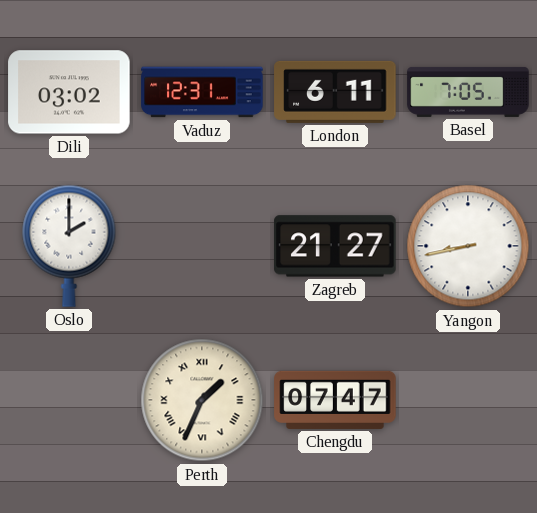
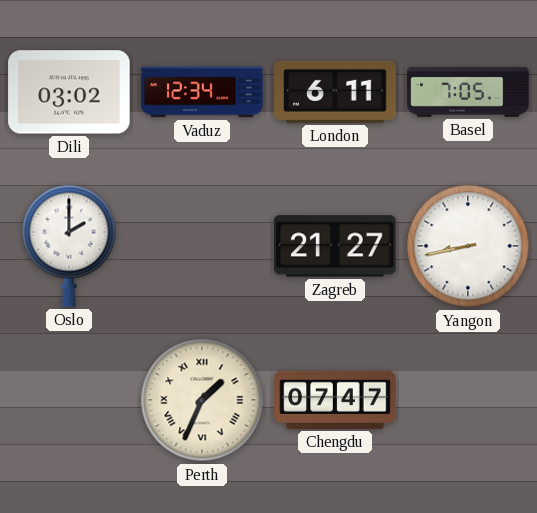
Vaduz: 12:31 -> 12:34 (202, 92)
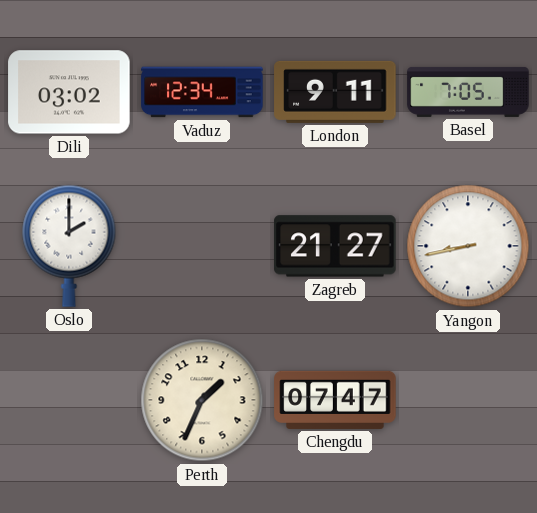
London: 6:11 -> 9:11 (335, 92)
Perth numerals: Roman -> Arabic (202, 400)
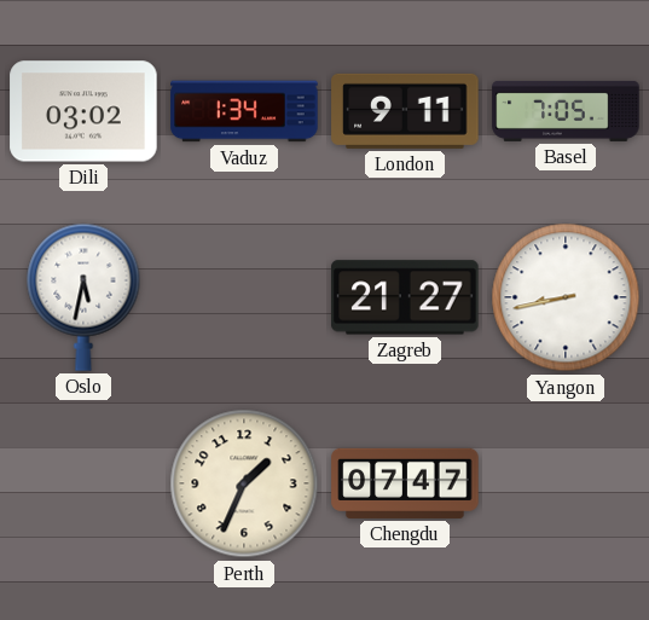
Vaduz: 12:34 -> 1:34 (244, 111)
Oslo: 2:00 -> 5:32 (83, 297)
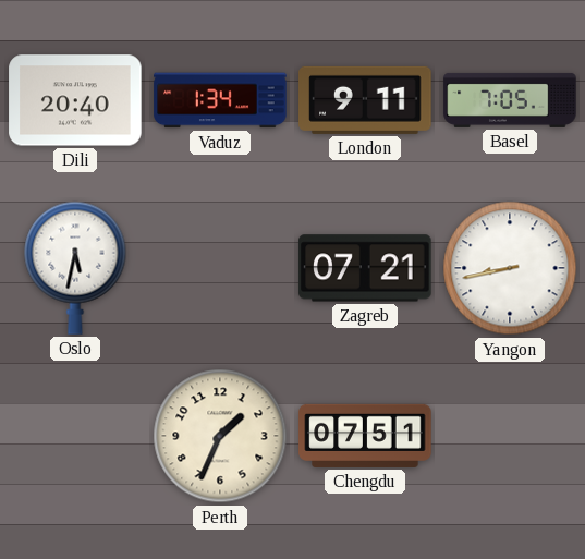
Dili: 03:02 -> 20:40 (75, 100)
Zagreb: 21:27 -> 07:21 (365, 268)
Chengdu: 07:47 -> 07:51 (365, 436)
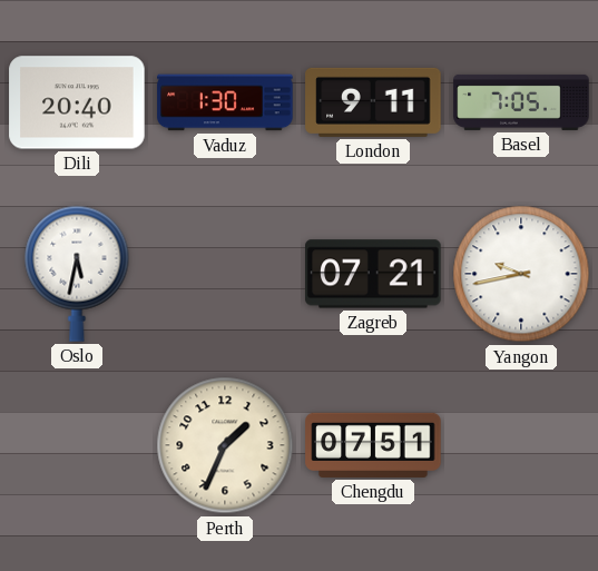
Vaduz: 1:34 -> 1:30 (225, 102)
Yangon: 8:43 -> 9:43 (521, 274)
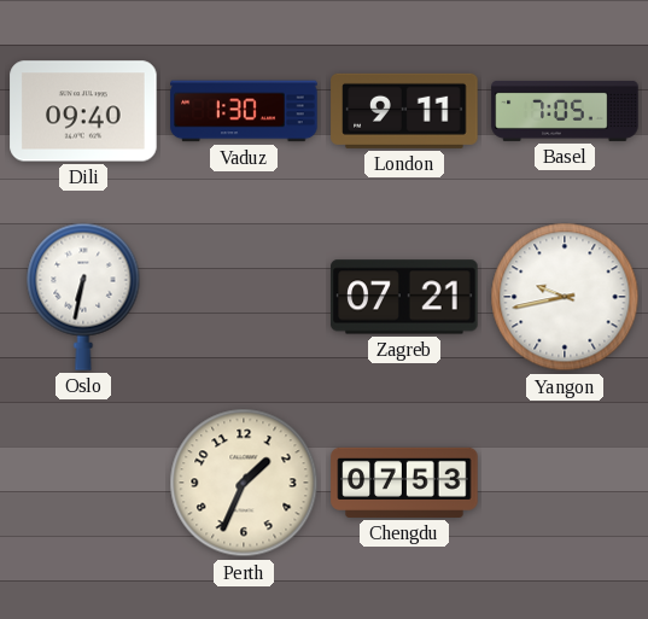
Dili: 20:40 -> 09:40 (83, 111)
Oslo: 5:32 -> 6:32 (83, 297)
Chengdu: 07:51 -> 07:53 (404, 483)
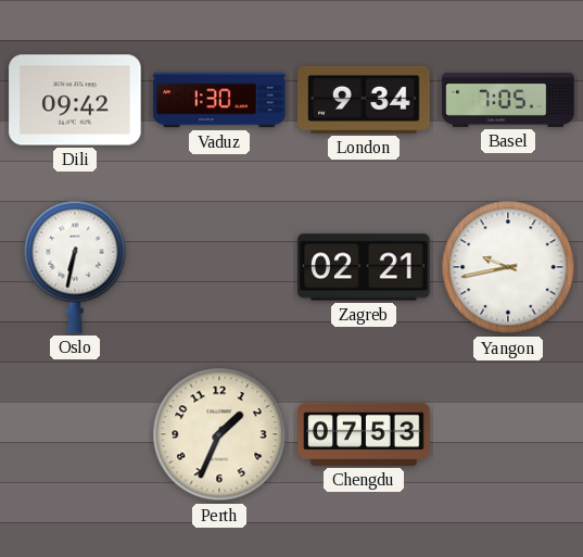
Dili: 09:40 -> 09:42 (75, 100)
London: 9:11 -> 9:34 (364, 100)
Zagreb: 07:21 -> 02:21 (364, 267)
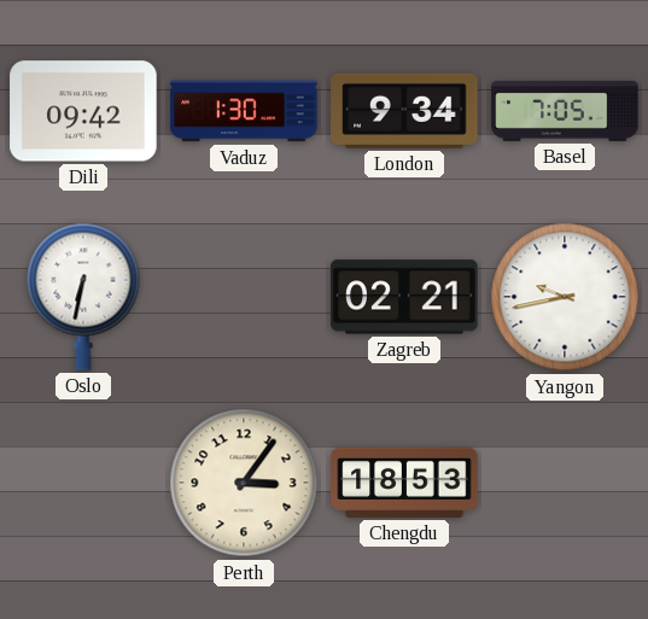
Perth: 1:34 -> 3:06 (244, 483)
Chengdu: 07:53 -> 18:53 (404, 483)
